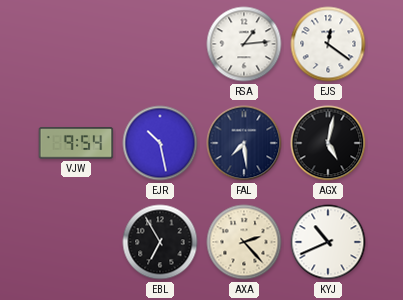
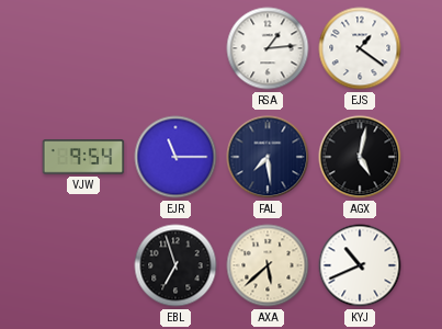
EJS: 12:21 -> 1:21 (360, 48)
EJR: 10:28 -> 11:15 (175, 157)
EBL: 6:55 -> 6:57 (175, 265)
AXA: 2:23 -> 5:38 (268, 265)
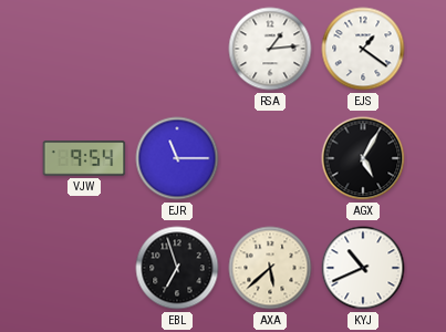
FAL: 7:29 -> none (268, 157)
AGX: 5:02 -> 5:05 (363, 158)
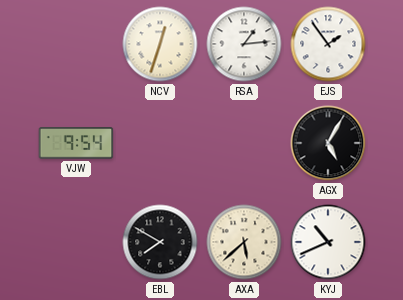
NCV: none -> 12:33 (160, 44)
EJS: 1:21 -> 1:54 (328, 44)
EJR: 11:15 -> none (177, 158)
EBL: 6:57 -> 7:50 (160, 242)
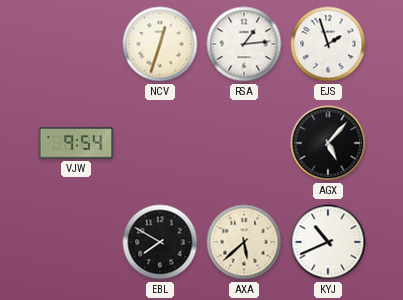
EJS: 1:54 -> 1:57 (328, 44)
AGX: 5:05 -> 5:07 (328, 143)
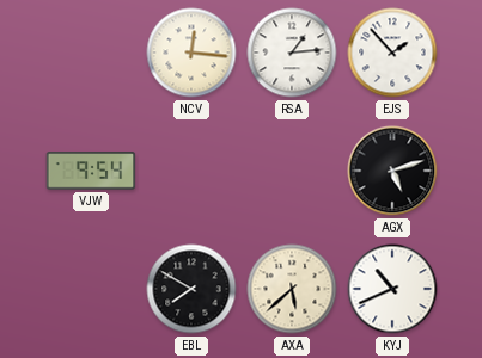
NCV: 12:33 -> 12:16 (191, 53)
EJS: 1:57 -> 1:53 (392, 53)
AGX: 5:07 -> 5:12 (392, 171)
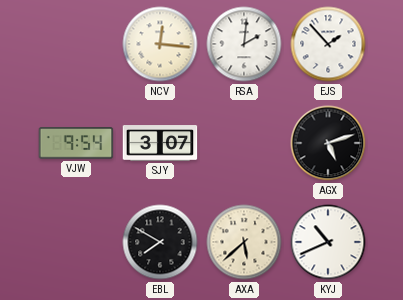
RSA: 1:14 -> 2:01 (244, 44)
SJY: none -> 3:07 (160, 143)
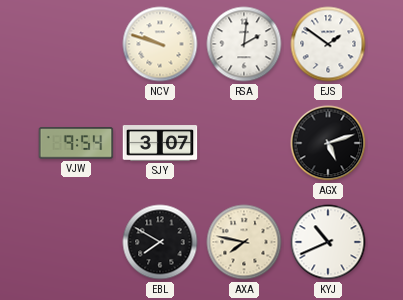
NCV: 12:16 -> 9:48 (160, 44)
EJS: 1:53 -> 1:51 (328, 44)
AXA: 5:38 -> 7:47 (244, 242)
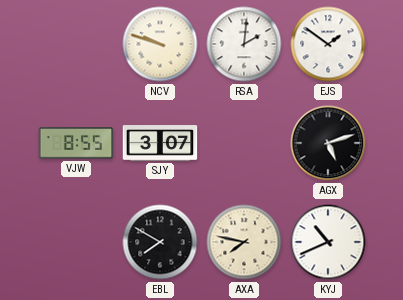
VJW: 9:54 -> 8:55 (76, 143)
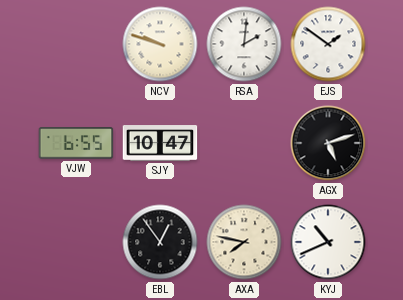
VJW: 8:55 -> 6:55 (76, 143)
SJY: 3:07 -> 10:47 (160, 143)
EBL: 7:50 -> 12:54 (160, 242)
